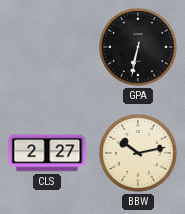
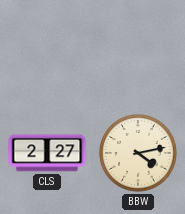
GPA: 6:32 -> none (139, 48)
BBW: 10:13 -> 4:13 (139, 154)
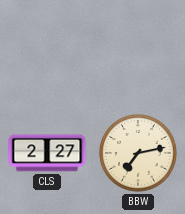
BBW: 4:13 -> 7:13 (139, 154)
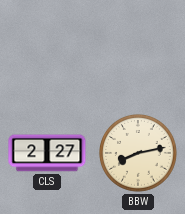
BBW: 7:13 -> 8:13 (139, 154)
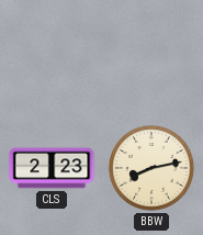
CLS: 2:27 -> 2:23 (52, 168)
